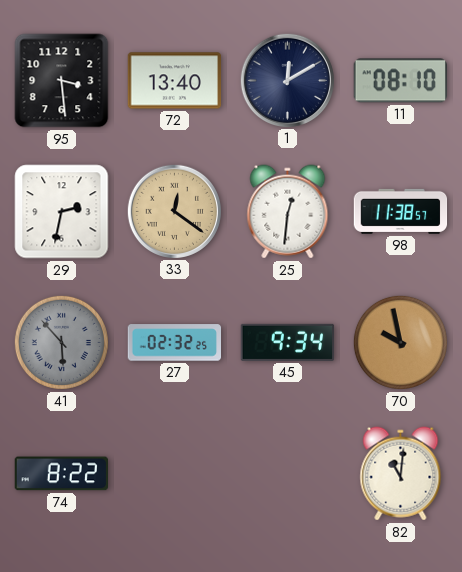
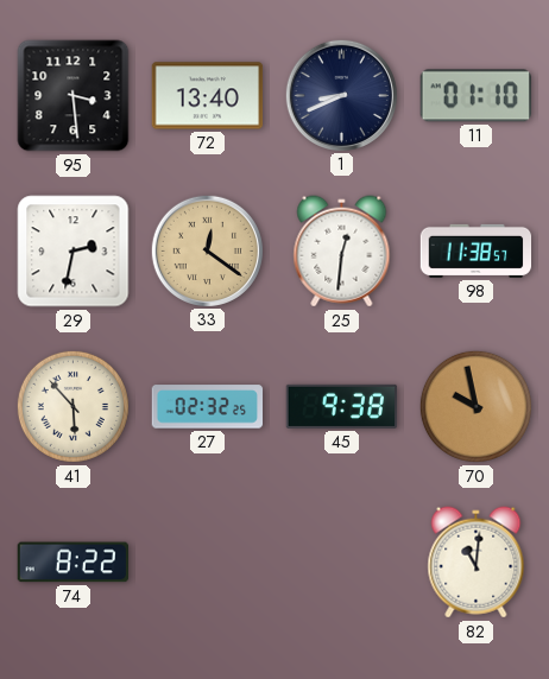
1: 12:10 -> 8:41 (341, 95)
11: 08:10 -> 01:10 (475, 96)
41 dial: grey -> cream (72, 406)
45: 9:34 -> 9:38 (342, 406)
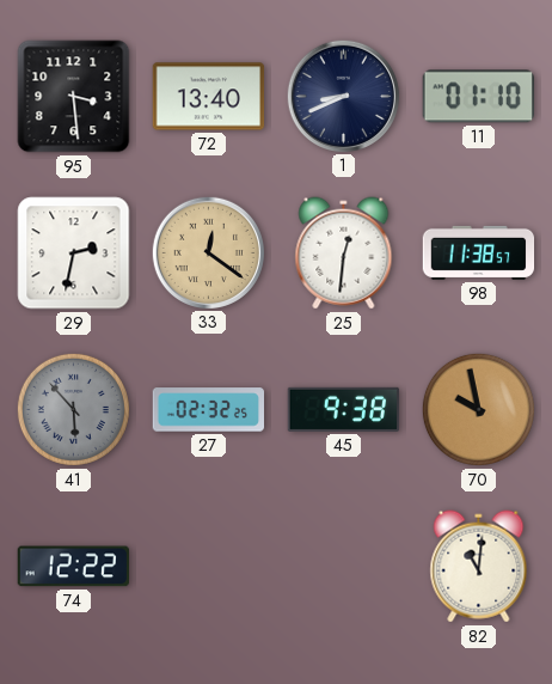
41 dial: cream -> grey (73, 409)
74: 8:22 -> 12:22 (73, 567)
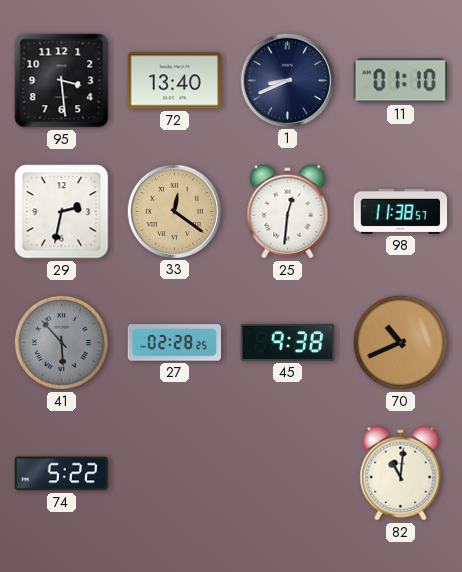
27: 02:32 -> 02:28 (175, 343)
70: 9:58 -> 10:41 (400, 342)
74: 12:22 -> 5:22 (61, 474)
